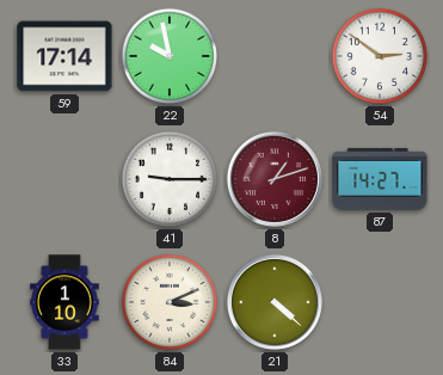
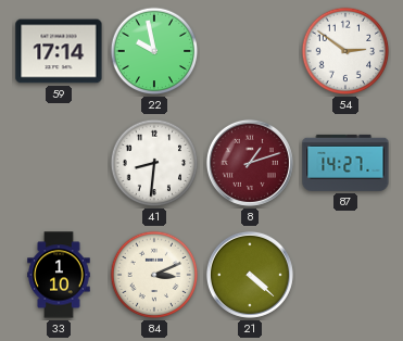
41: 9:15 -> 8:31 (154, 163)
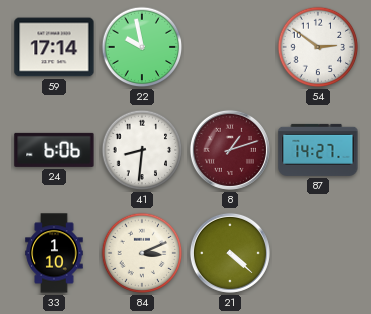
24: none -> 6:06 (54, 150)
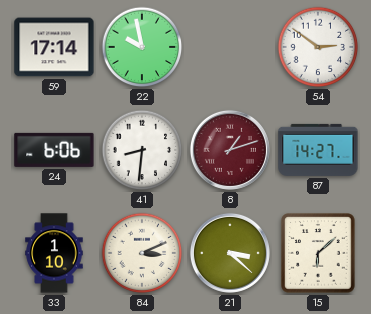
21: 4:22 -> 3:22 (230, 253)
15: none -> 6:08 (318, 253)
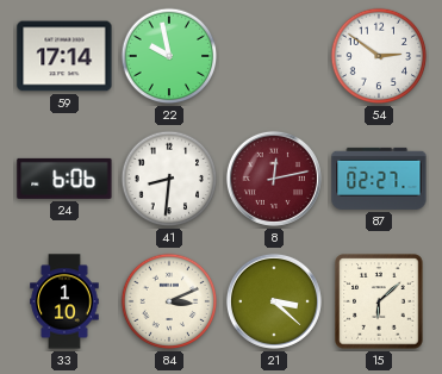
8: 1:12 -> 12:13 (274, 179)
87: 14:27 -> 02:27 (379, 179)
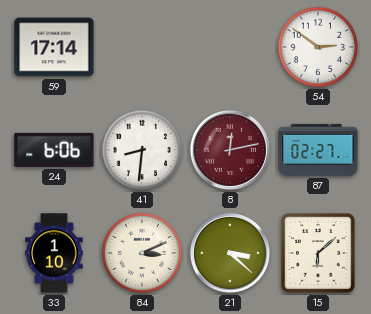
22: 9:58 -> none (169, 56)
